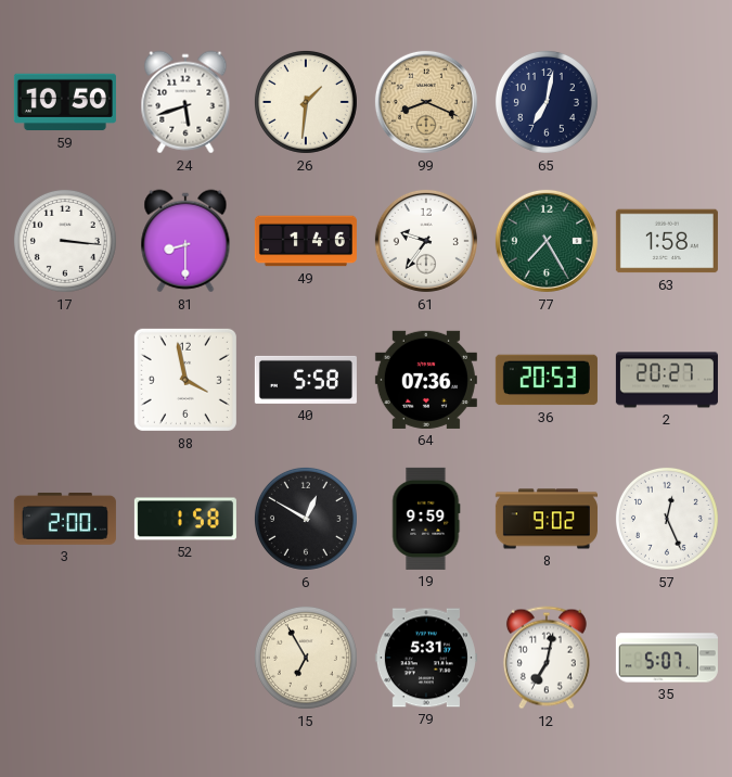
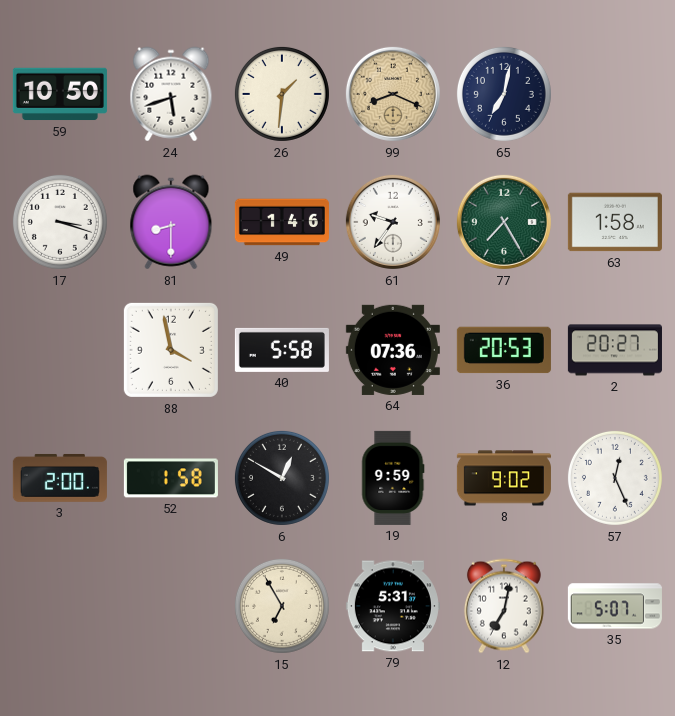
17: 3:16 -> 3:18 (60, 222)
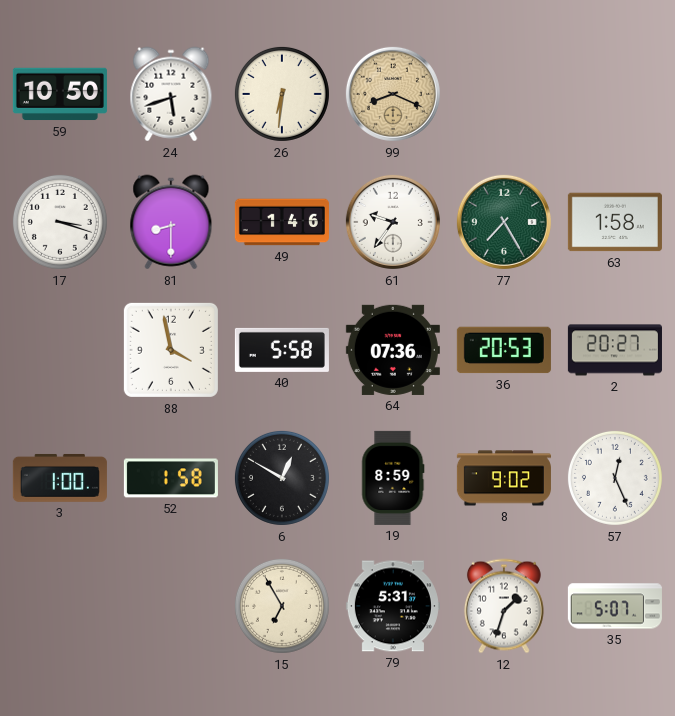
26: 1:31 -> 6:31 (282, 94)
65: 7:02 -> none (504, 94)
3: 2:00 -> 1:00 (60, 478)
19: 9:59 -> 8:59 (393, 478)
12: 7:02 -> 1:33 (504, 606)
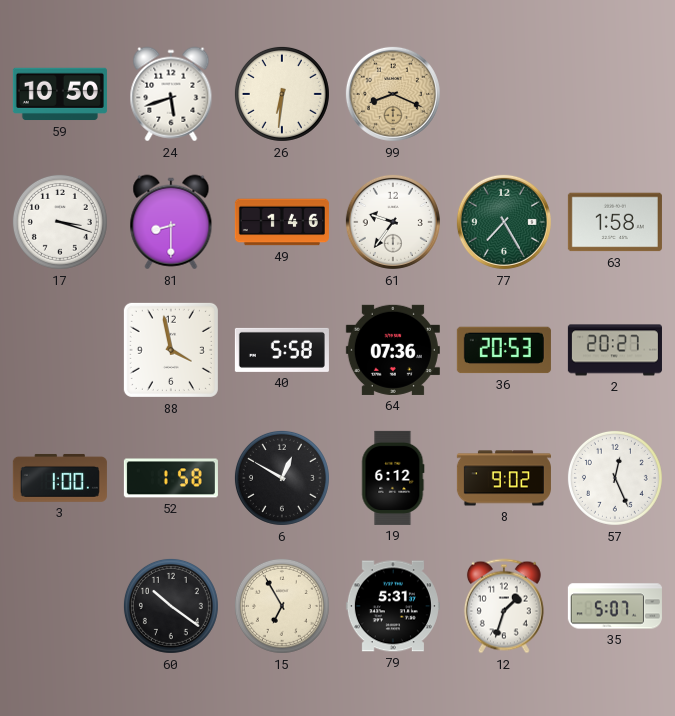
19: 8:59 -> 6:12 (393, 478)
60: none -> 10:21 (171, 606)
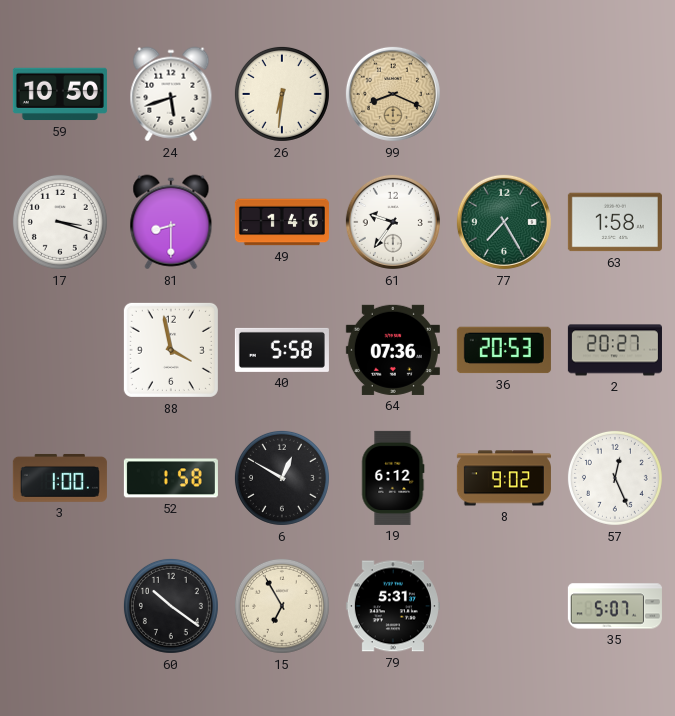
12: 1:33 -> none (504, 606)
